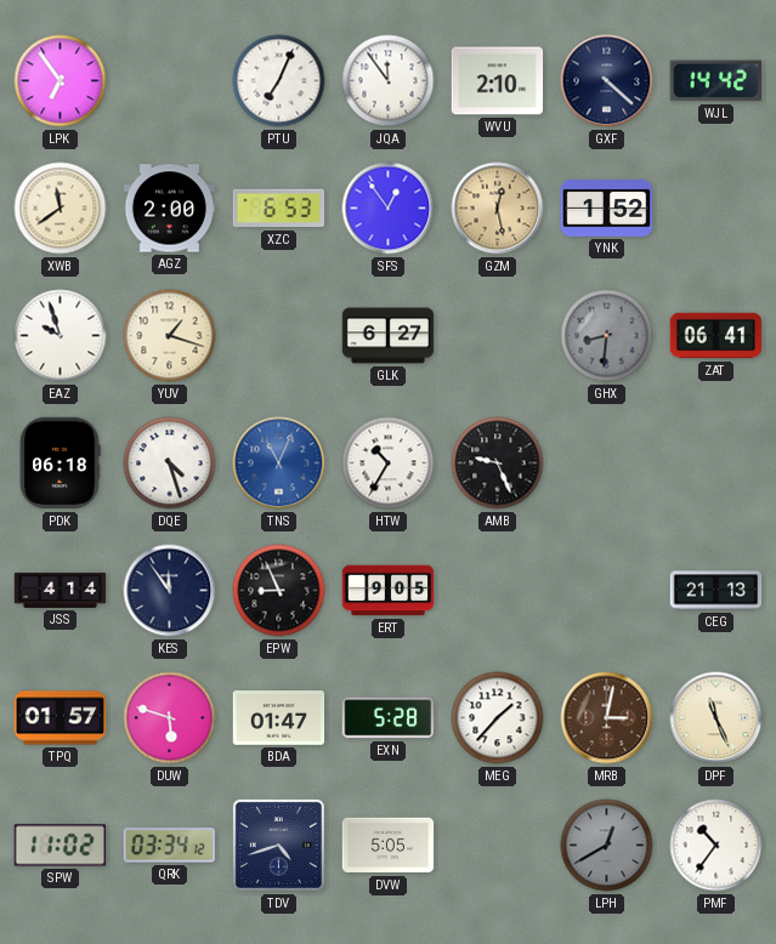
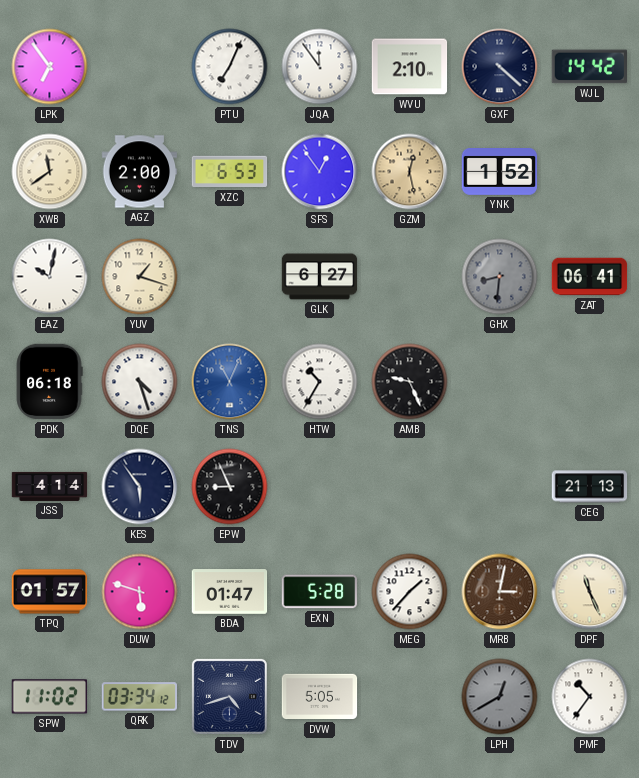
EAZ: 9:57 -> 10:02 (50, 277)
KES: 11:54 -> 5:54 (140, 487)
ERT: 9:05 -> none (389, 591)
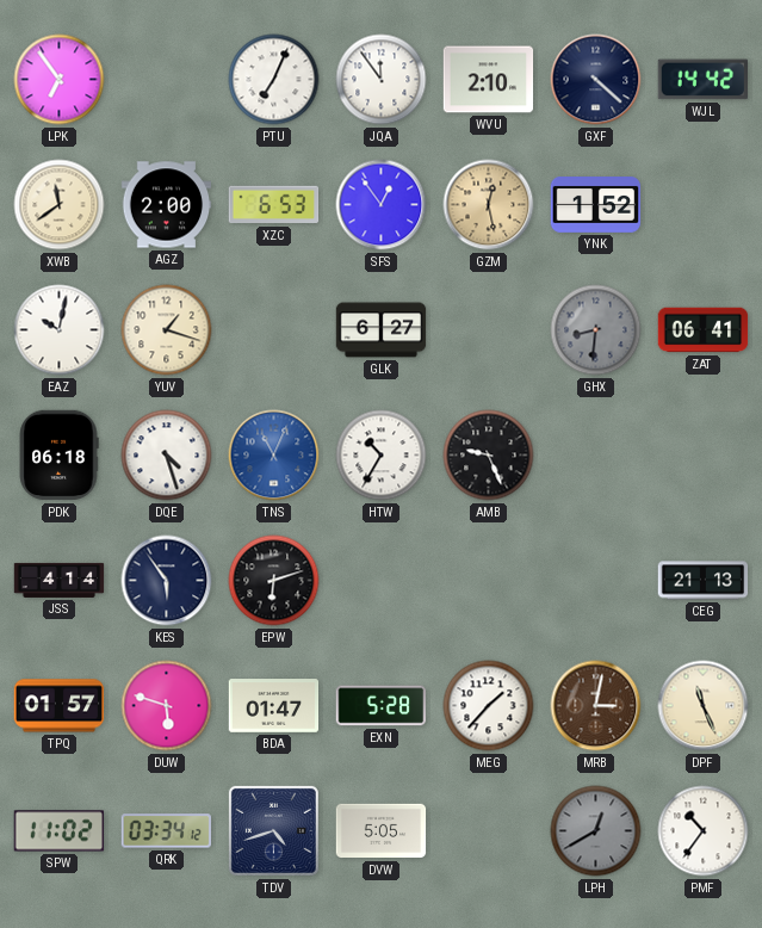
EPW: 8:56 -> 6:12 (274, 581)
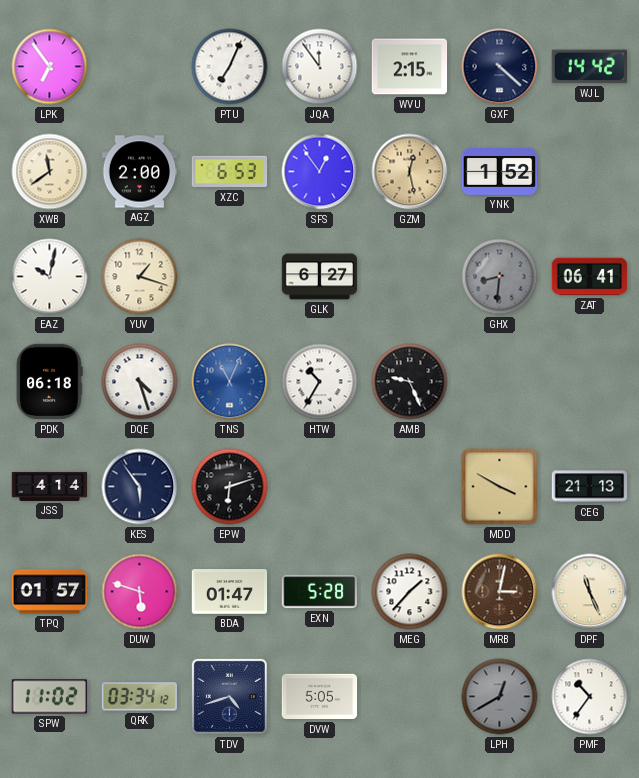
WVU: 2:10 -> 2:15 (410, 67)
MDD: none -> 3:50 (500, 487)
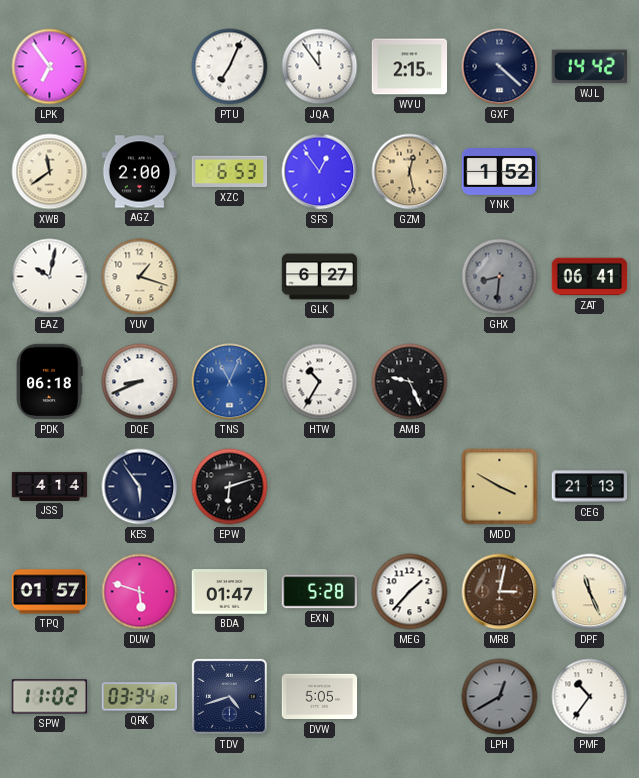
DQE: 4:27 -> 8:41 (140, 382)
